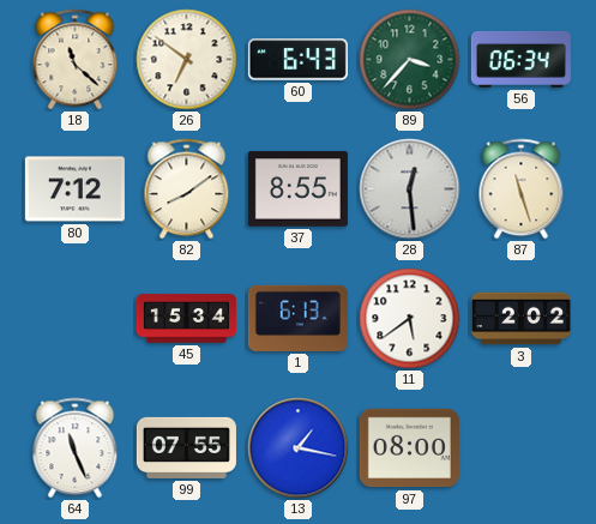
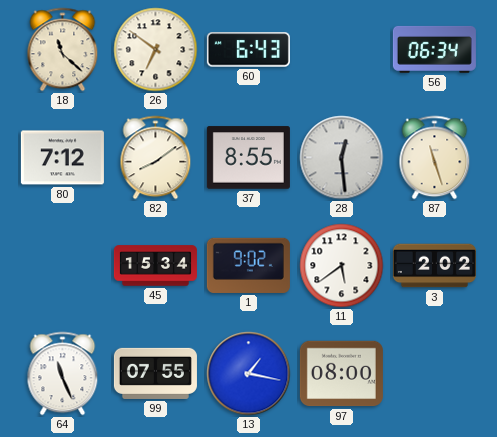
89: 3:37 -> none (410, 60)
1: 6:13 -> 9:02 (248, 265)
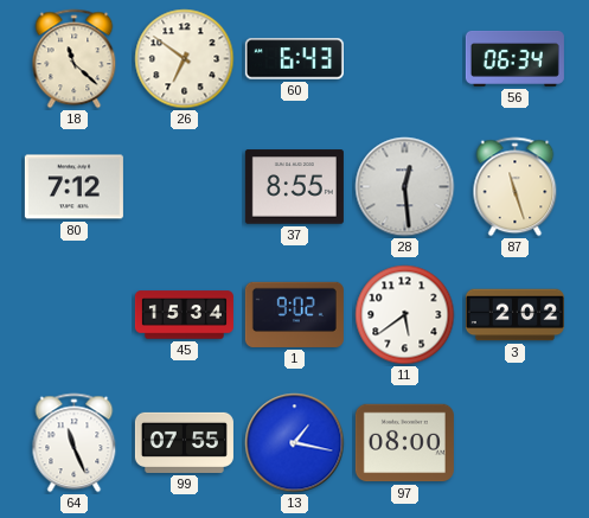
82: 8:09 -> none (156, 158)
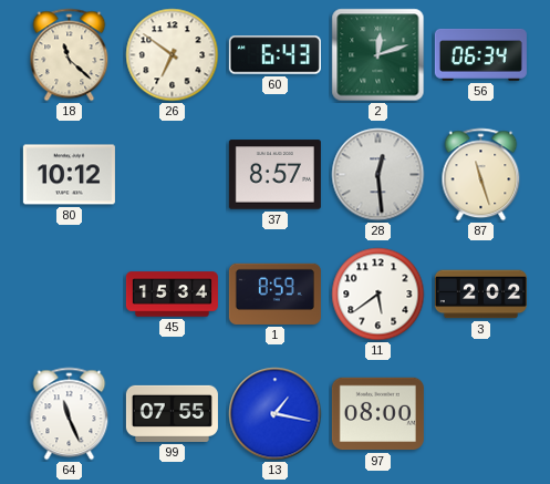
2: none -> 12:12 (378, 55)
80: 7:12 -> 10:12 (69, 175)
37: 8:55 -> 8:57 (274, 175)
1: 9:02 -> 8:59 (274, 294)
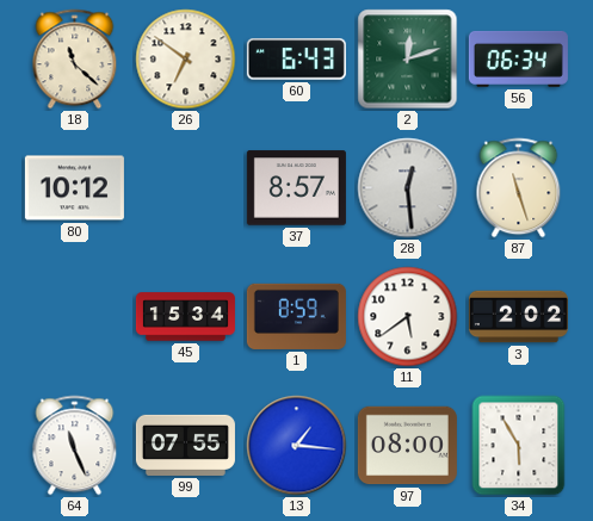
13: 1:17 -> 1:16 (297, 446)
34: none -> 5:55 (519, 446)
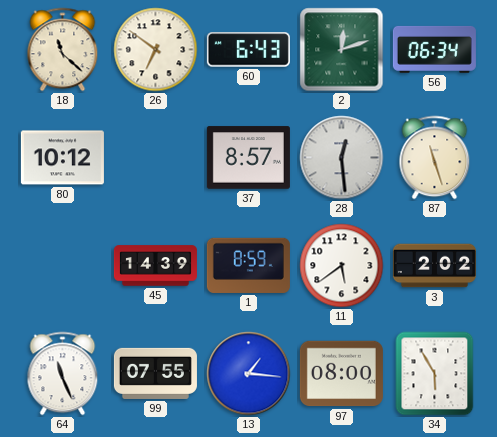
45: 15:34 -> 14:39 (155, 266)
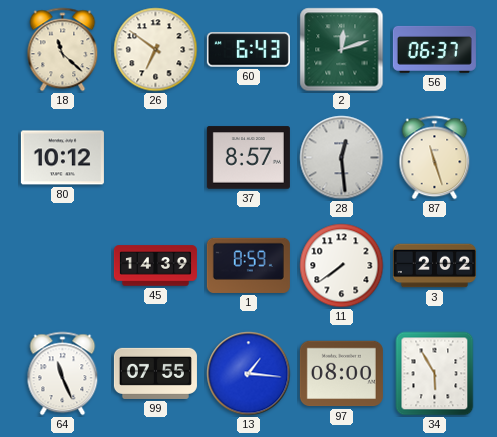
56: 06:34 -> 06:37 (434, 49)
11: 5:39 -> 7:39 (342, 266)
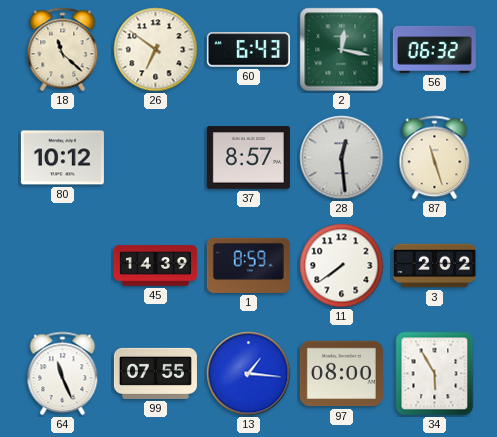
2: 12:12 -> 12:17 (342, 50)
56: 06:37 -> 06:32 (434, 49)
